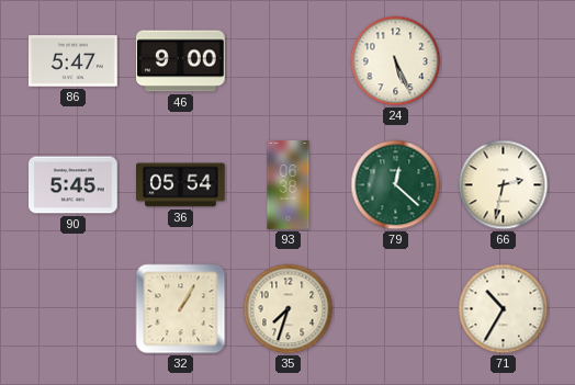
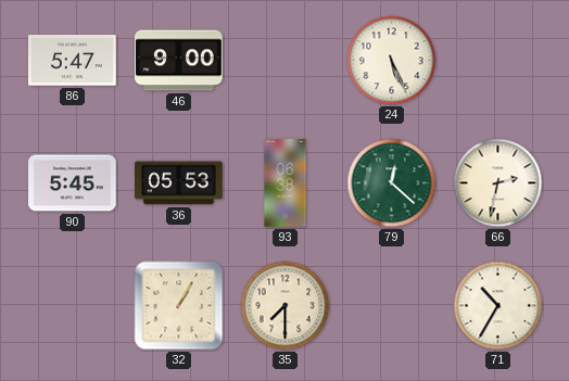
36: 05:54 -> 05:53 (179, 183)
35: 7:33 -> 7:30 (286, 306)
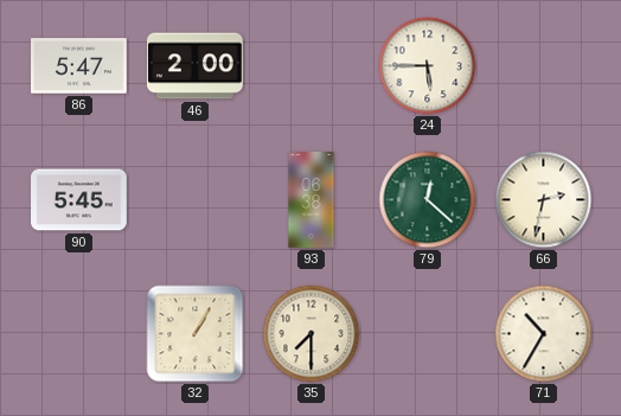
46: 9:00 -> 2:00 (196, 66)
24: 5:26 -> 5:45 (428, 66)
36: 05:53 -> none (179, 183)
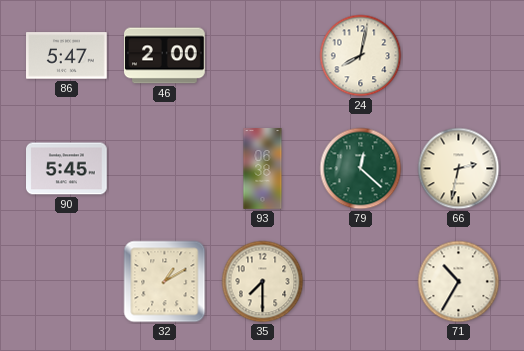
24: 5:45 -> 8:02 (361, 56)
32: 1:05 -> 1:10 (165, 282)
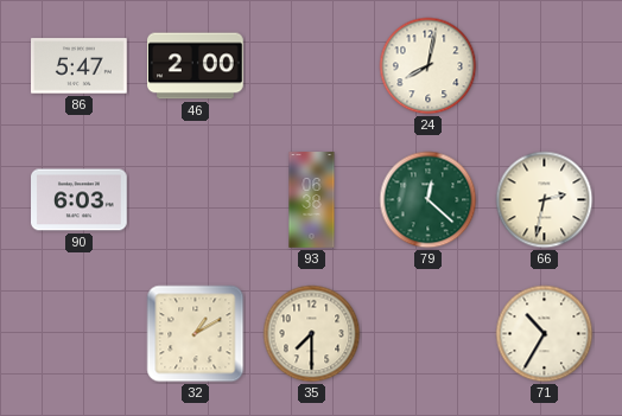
90: 5:45 -> 6:03 (80, 200)
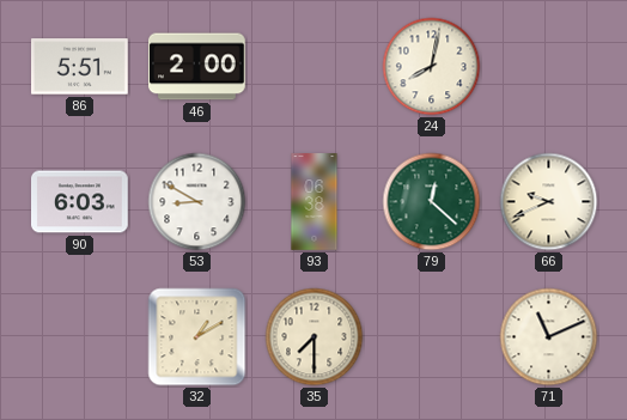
86: 5:47 -> 5:51 (80, 67)
53: none -> 8:50 (197, 202)
66: 2:32 -> 9:41 (549, 202)
71: 10:35 -> 11:11 (549, 337)
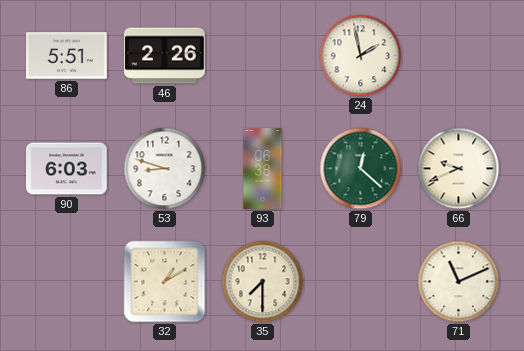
46: 2:00 -> 2:26 (165, 56)
24: 8:02 -> 1:58 (361, 56)
53: 8:50 -> 8:48 (165, 169)
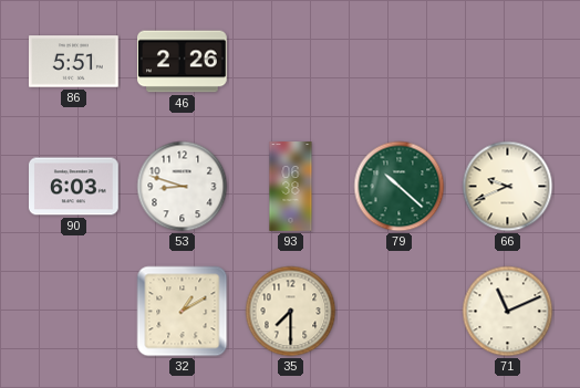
24: 1:58 -> none (361, 56)
79: 12:22 -> 10:22 (400, 187)
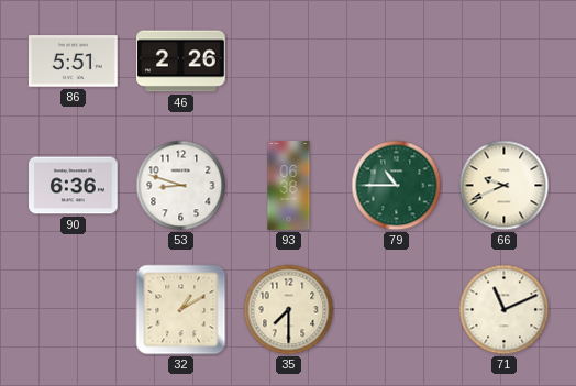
90: 6:03 -> 6:36 (74, 186)
79: 10:22 -> 10:45 (397, 186)
